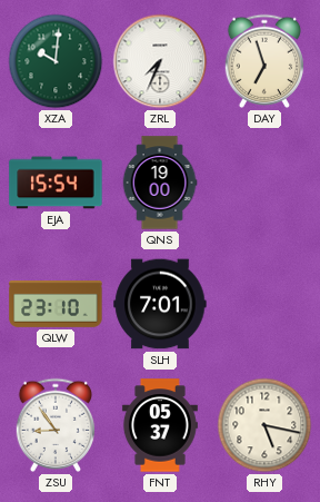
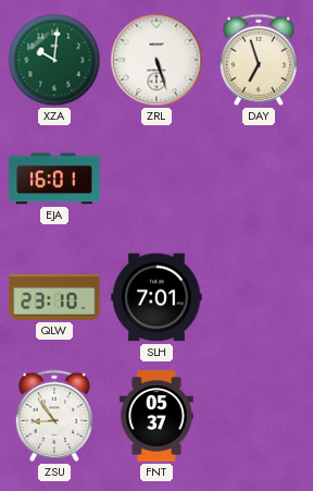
ZRL: 7:34 -> 5:27 (156, 60)
EJA: 15:54 -> 16:01 (54, 179)
QNS: 19:00 -> none (160, 183)
RHY: 5:17 -> none (264, 425)
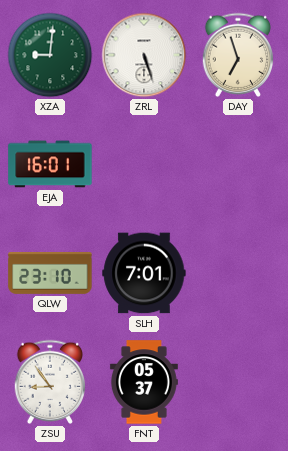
XZA: 10:01 -> 9:01 (50, 55)
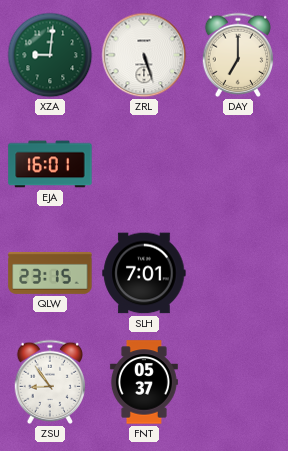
DAY: 6:57 -> 7:00 (238, 55)
QLW: 23:10 -> 23:15 (50, 274)
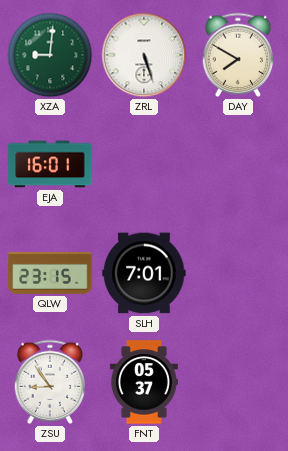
DAY: 7:00 -> 7:50 (238, 55)
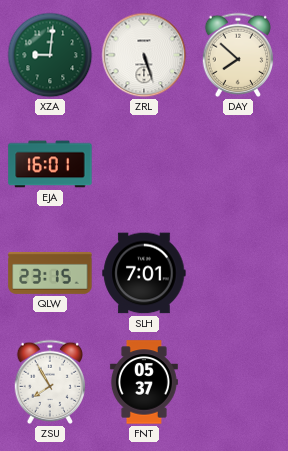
DAY: 7:50 -> 7:52 (238, 55)
ZSU: 8:54 -> 7:55 (50, 382)
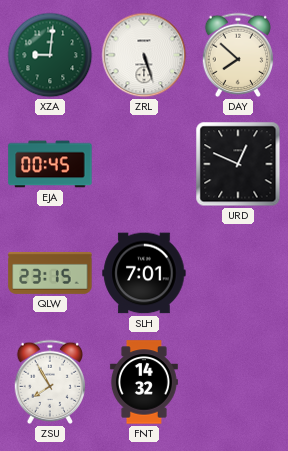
EJA: 16:01 -> 00:45 (50, 164)
URD: none -> 12:49 (238, 164)
FNT: 05:37 -> 14:32 (144, 382)
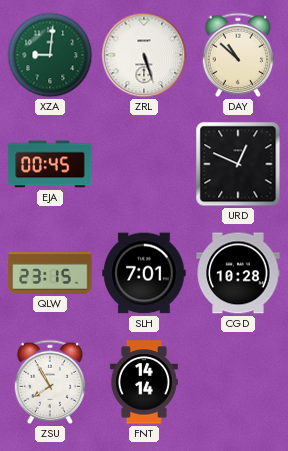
DAY: 7:52 -> 10:52 (238, 55)
CGD: none -> 10:28 (238, 273)
FNT: 14:32 -> 14:14 (144, 382)
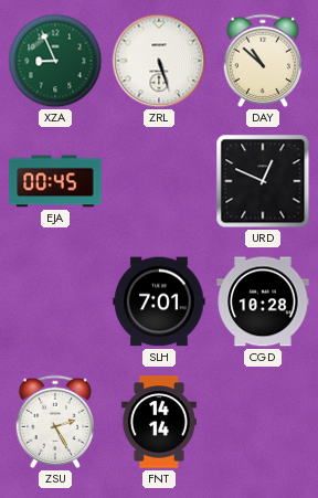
XZA: 9:01 -> 8:56 (55, 61)
QLW: 23:15 -> none (50, 274)
ZSU: 7:55 -> 2:25 (55, 422)
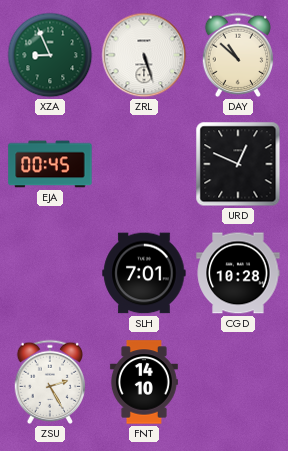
FNT: 14:14 -> 14:10 (144, 382)
